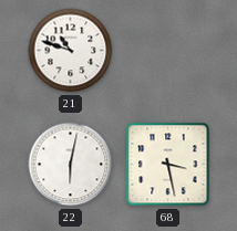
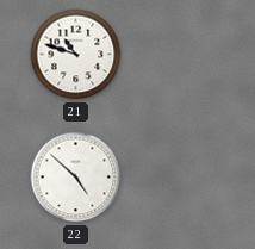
22: 6:02 -> 4:52 (76, 178)
68: 3:28 -> none (168, 165)
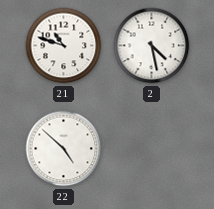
2: none -> 4:28 (152, 46)
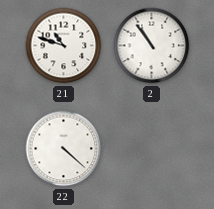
2: 4:28 -> 10:54 (152, 46)
22: 4:52 -> 4:22 (64, 149)
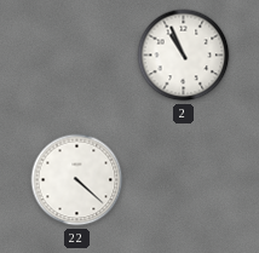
21: 10:48 -> none (64, 46)
2: 10:54 -> 10:56 (184, 56)
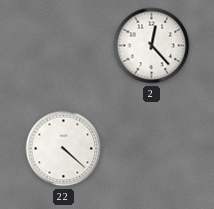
2: 10:56 -> 12:23 (152, 46)
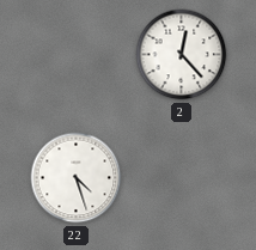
22: 4:22 -> 4:27 (77, 178)
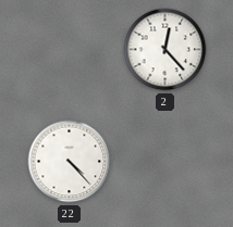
22: 4:27 -> 4:23 (70, 162)
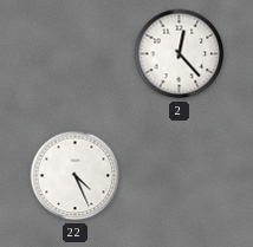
22: 4:23 -> 4:26 (76, 176)
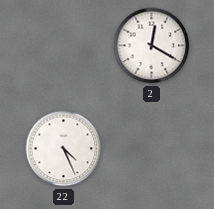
2: 12:23 -> 12:20 (152, 46)
